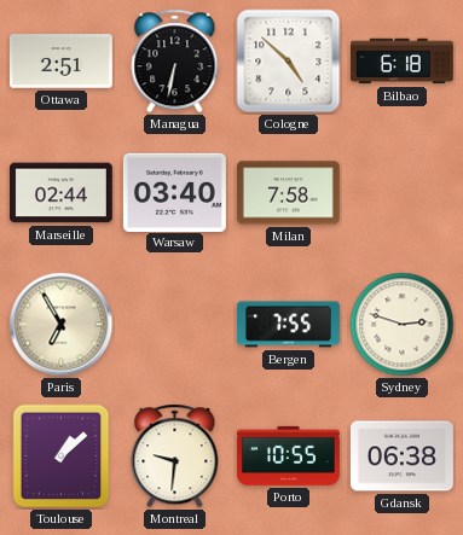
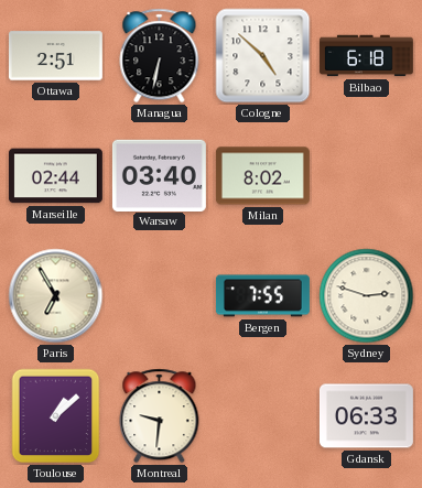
Milan: 7:58 -> 8:02 (262, 176)
Porto: 10:55 -> none (288, 455)
Gdansk: 06:38 -> 06:33 (366, 416)
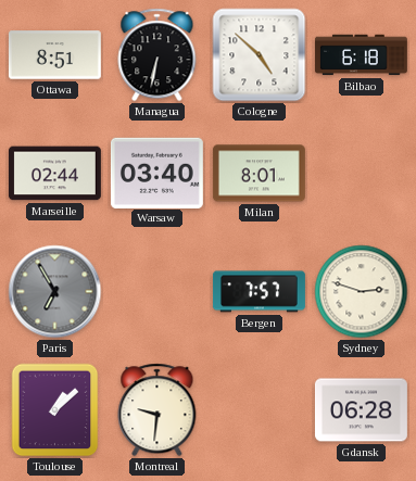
Ottawa: 2:51 -> 8:51 (54, 55)
Milan: 8:02 -> 8:01 (259, 174)
Paris dial: cream -> grey (55, 292)
Bergen: 7:55 -> 7:57 (259, 292)
Gdansk: 06:33 -> 06:28 (361, 410)
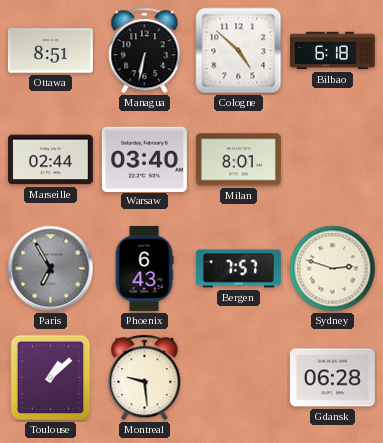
Phoenix: none -> 6:43 (144, 268)
Montreal: 9:31 -> 9:29 (145, 378)
